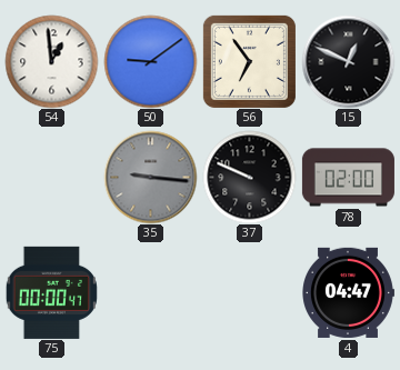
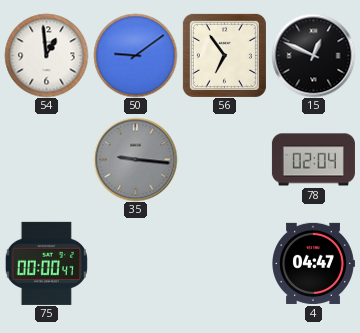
37: 9:49 -> none (249, 177)
78: 02:00 -> 02:04 (313, 160)
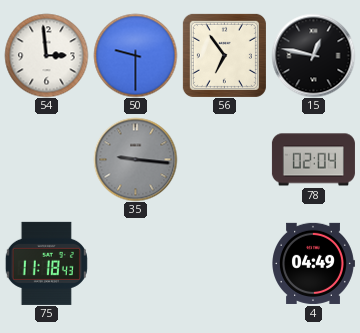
54: 12:59 -> 2:59 (46, 55)
50: 9:09 -> 9:30 (135, 55)
15: 12:49 -> 12:47 (313, 55)
75: 00:00 -> 11:18 (46, 263)
4: 04:47 -> 04:49 (313, 263)
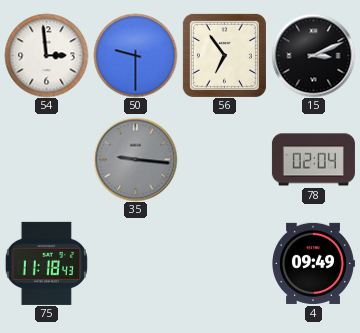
15: 12:47 -> 3:11 (313, 55)
4: 04:49 -> 09:49 (313, 263)
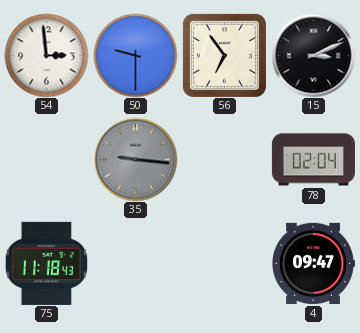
4: 09:49 -> 09:47 (313, 263)
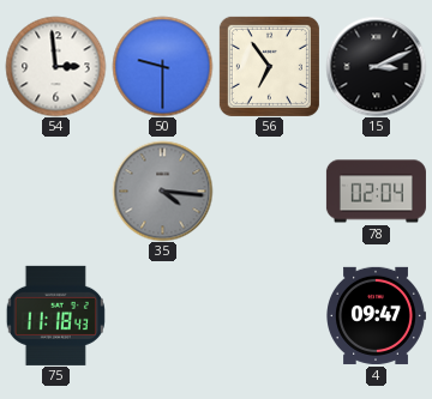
35: 9:16 -> 4:16 (162, 191)
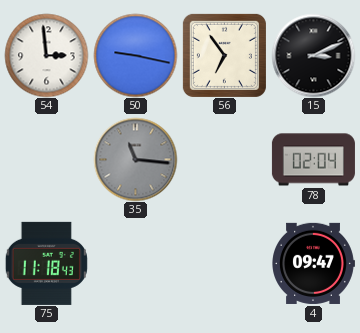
50: 9:30 -> 9:17 (135, 55)
35: 4:16 -> 11:16 (135, 159)
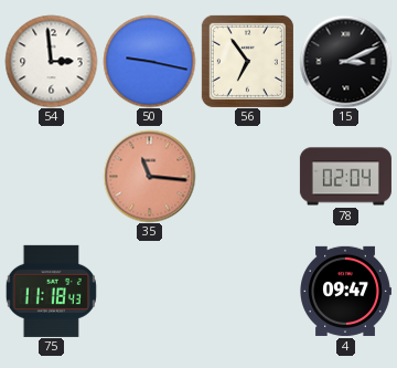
35 dial: grey -> salmon (149, 176)
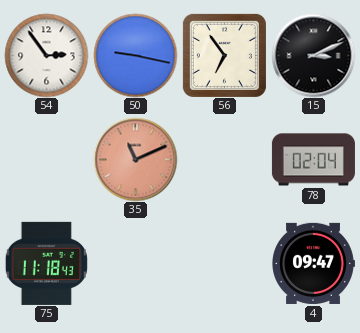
54: 2:59 -> 2:54 (46, 55)
35: 11:16 -> 11:11 (135, 159)
